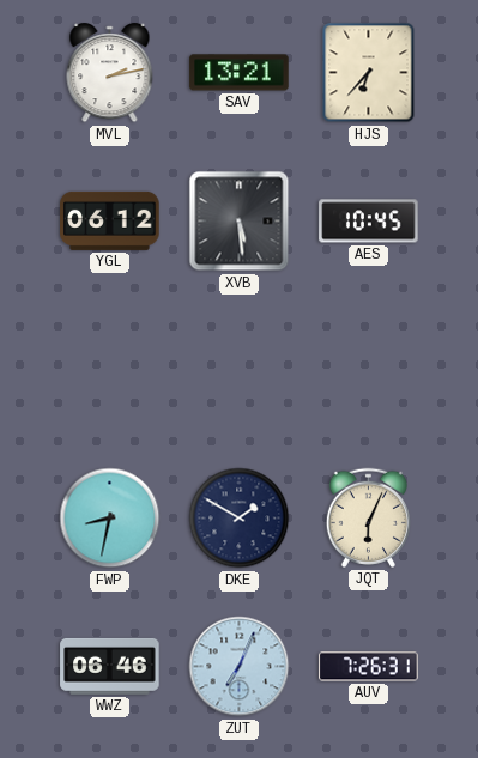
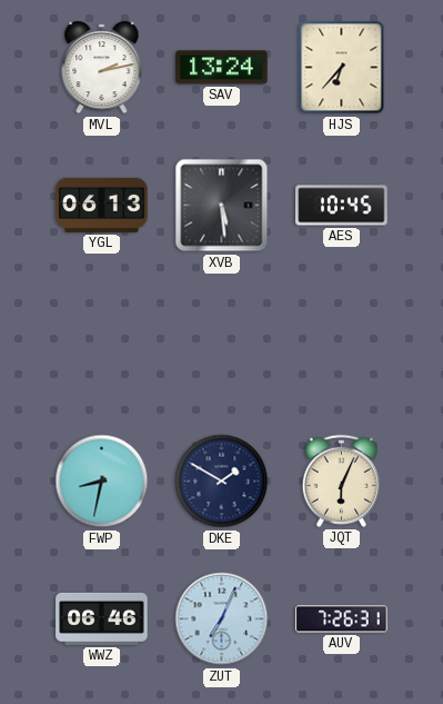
SAV: 13:21 -> 13:24 (222, 68)
YGL: 06:12 -> 06:13 (102, 205)
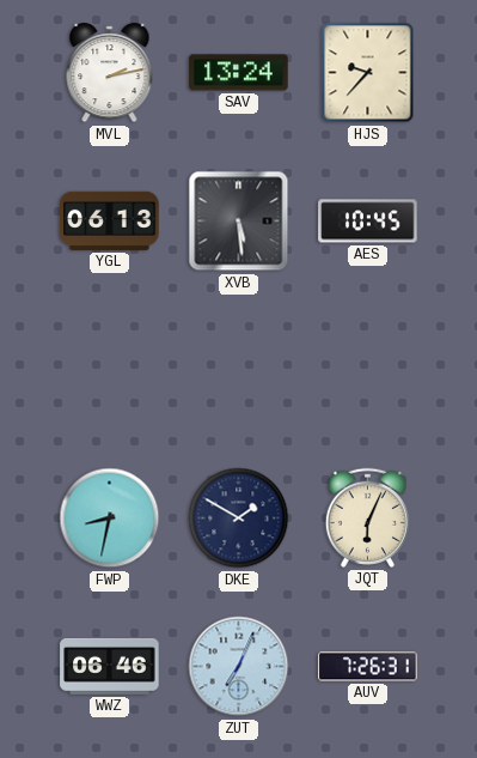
HJS: 6:37 -> 9:37 (368, 73)
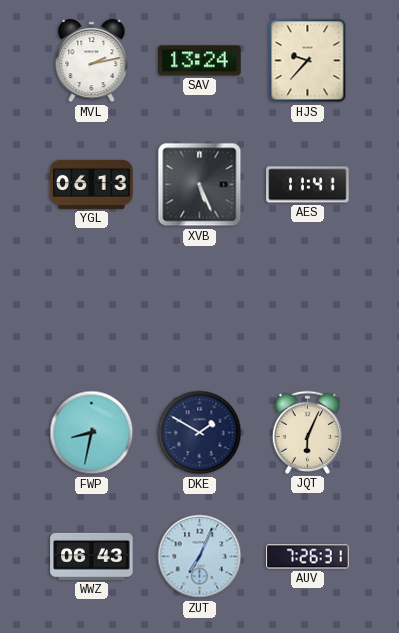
XVB: 5:29 -> 5:26 (200, 185)
AES: 10:45 -> 11:41 (308, 185)
WWZ: 06:46 -> 06:43 (92, 556)
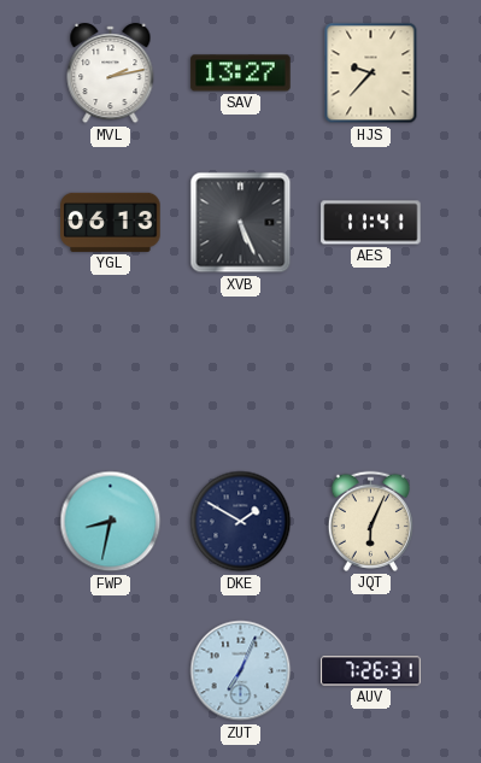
SAV: 13:24 -> 13:27 (241, 74)
WWZ: 06:43 -> none (92, 556)
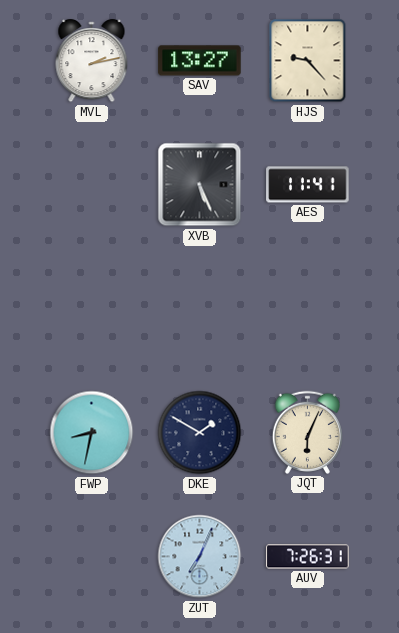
HJS: 9:37 -> 9:23 (308, 61)
YGL: 06:13 -> none (111, 222)
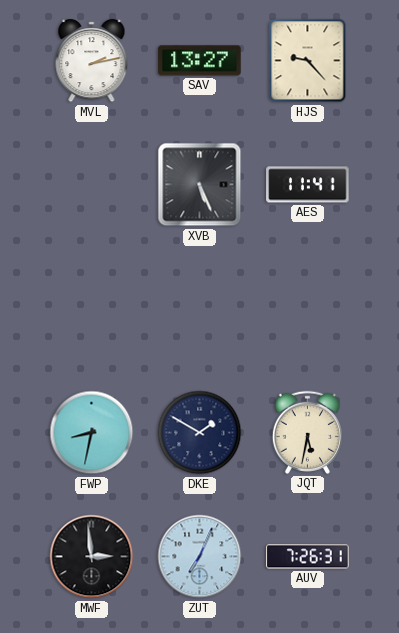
JQT: 6:04 -> 5:32 (307, 432)
MWF: none -> 2:59 (92, 557)
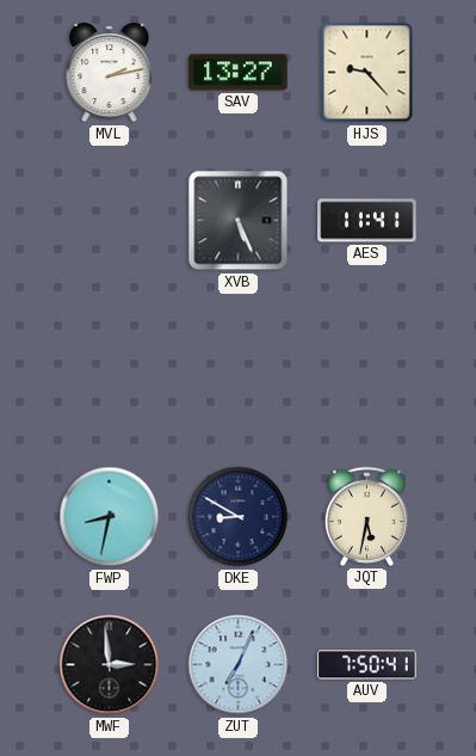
DKE: 1:50 -> 8:50 (239, 517)
AUV: 7:26 -> 7:50 (367, 665)
